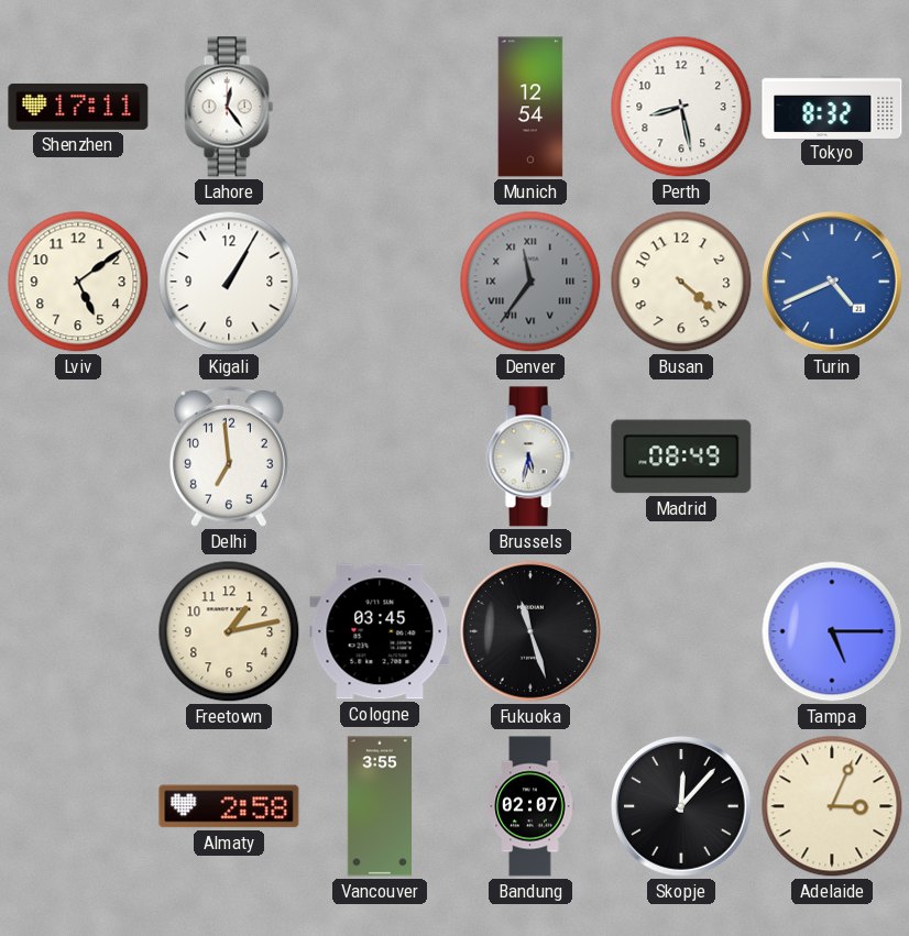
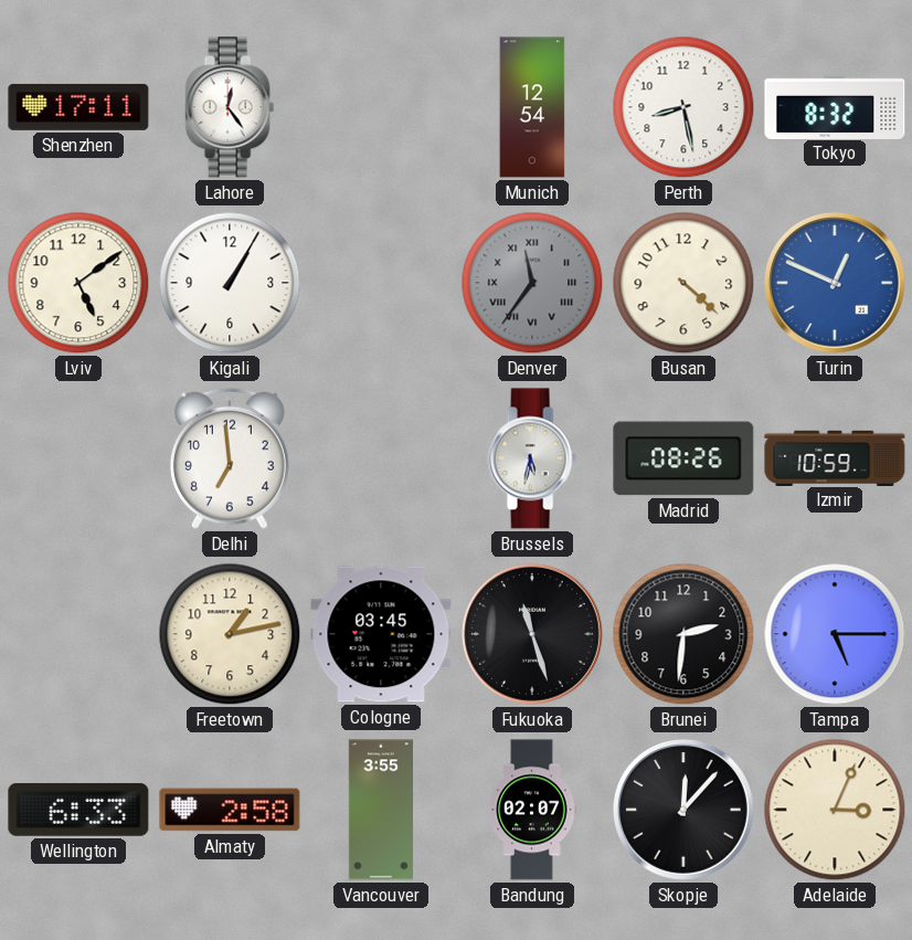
Turin: 4:41 -> 12:49 (836, 284)
Madrid: 08:49 -> 08:26 (683, 458)
Izmir: none -> 10:59 (835, 457)
Brunei: none -> 2:31 (683, 634)
Wellington: none -> 6:33 (78, 810)
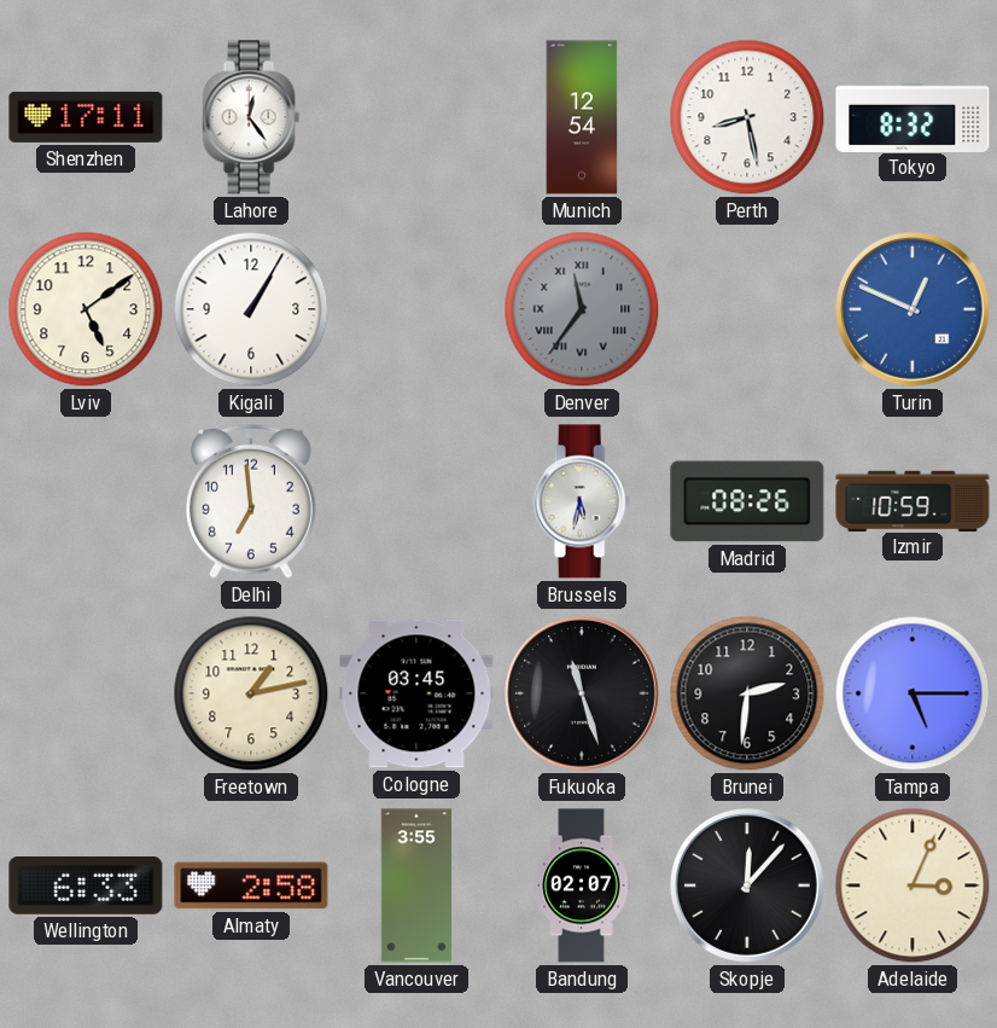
Busan: 4:22 -> none (683, 283)
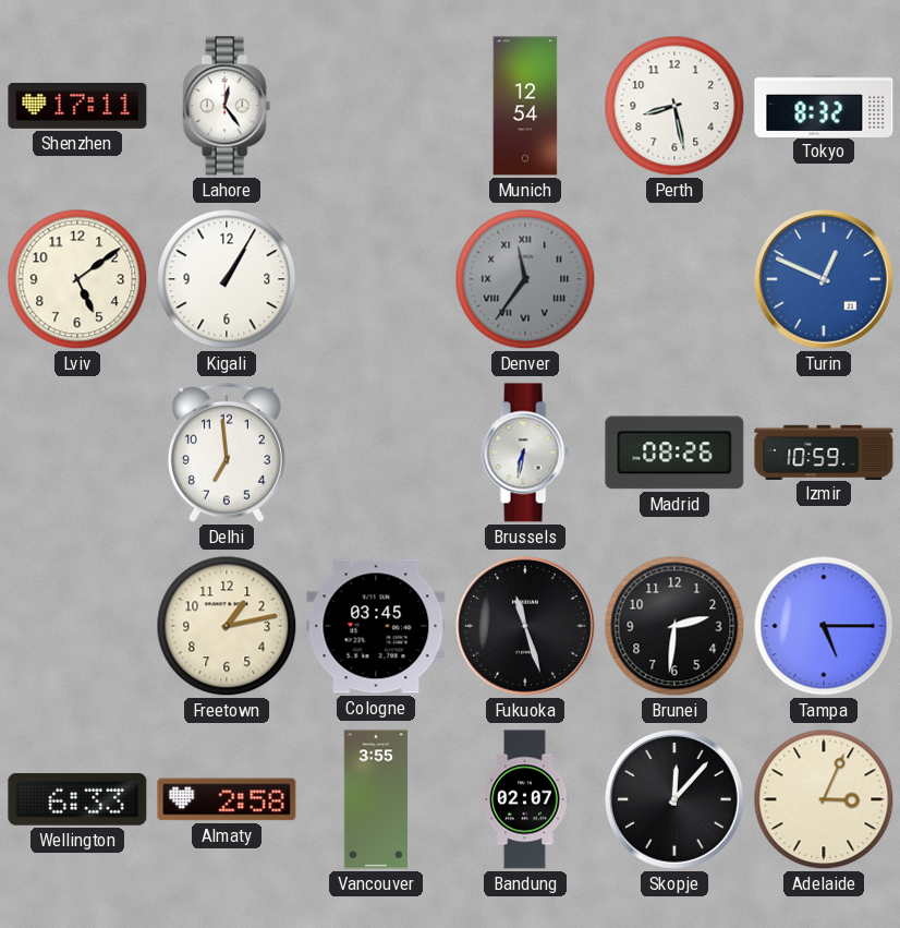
Brussels: 5:32 -> 6:32 (525, 453)
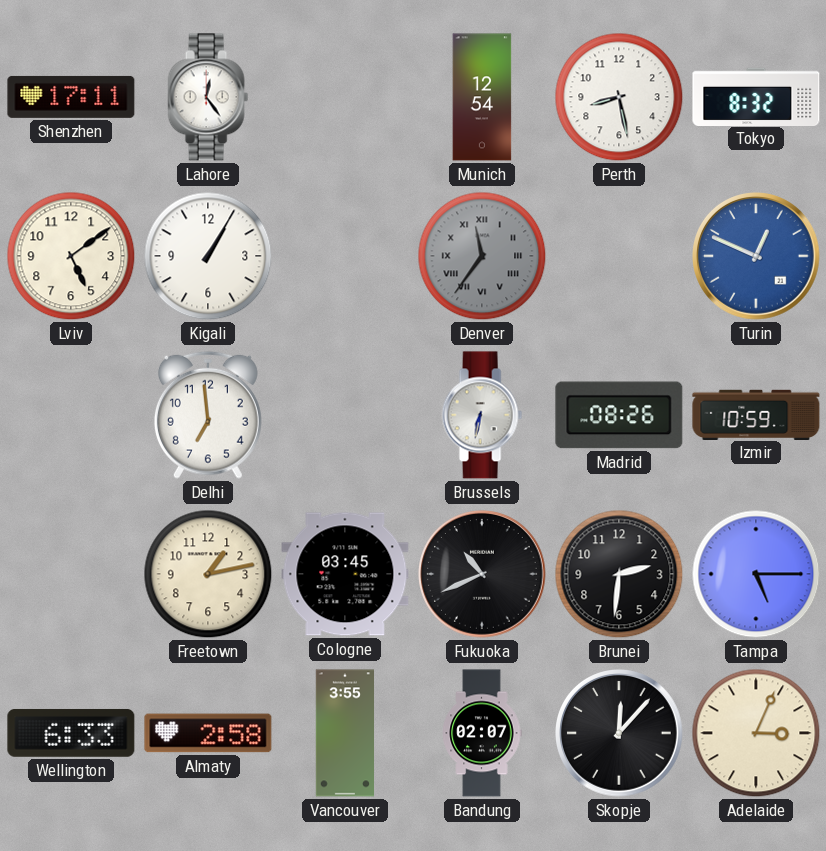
Fukuoka: 11:27 -> 10:41 (483, 575)
